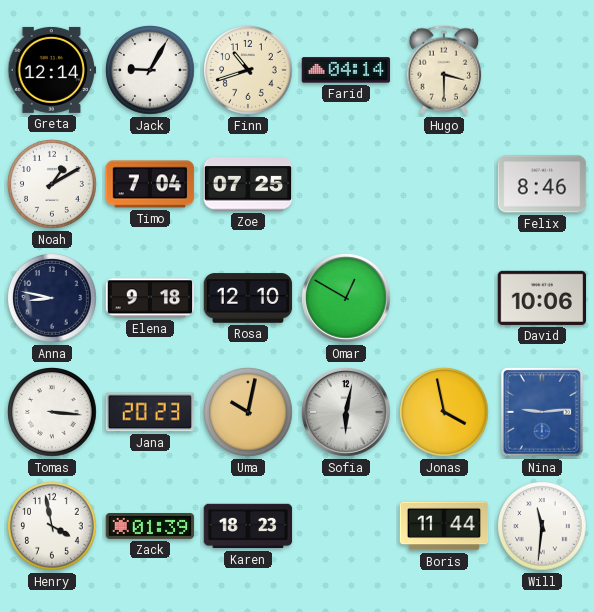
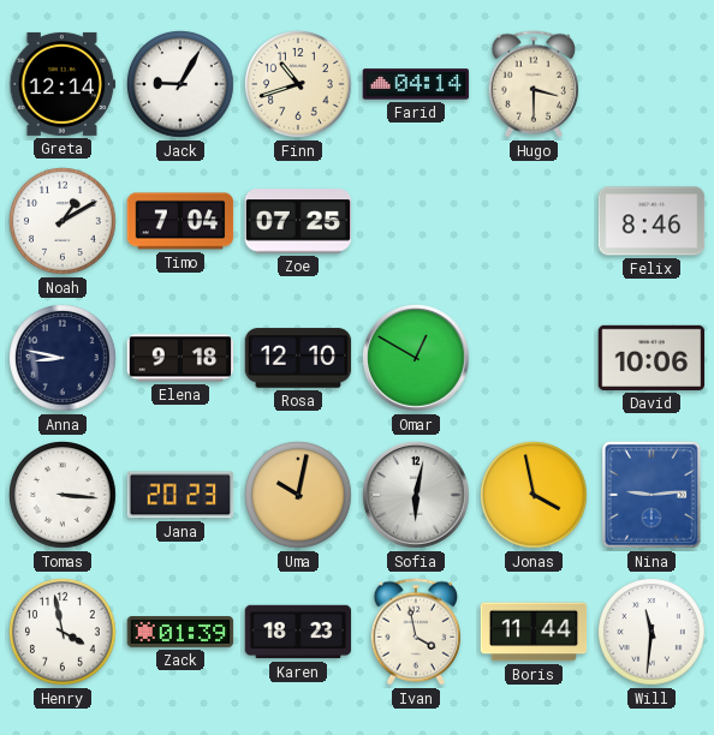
Ivan: none -> 3:58 (416, 632)
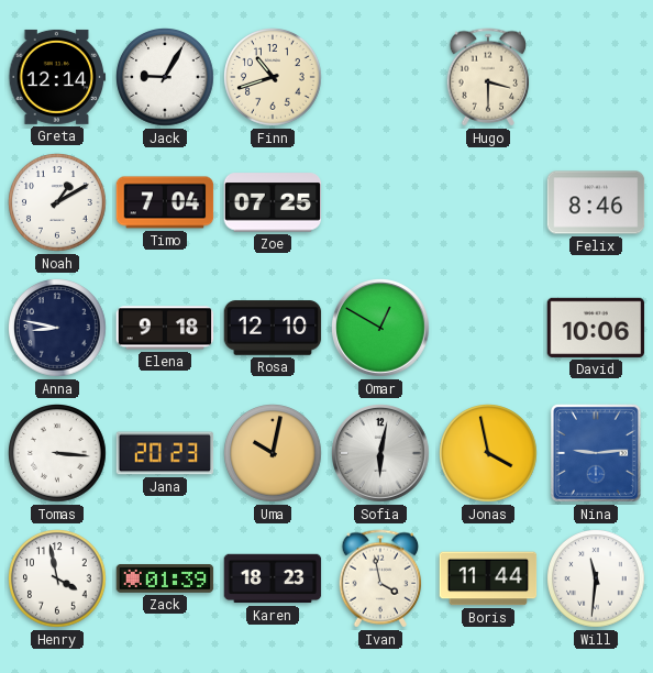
Farid: 04:14 -> none (416, 84)
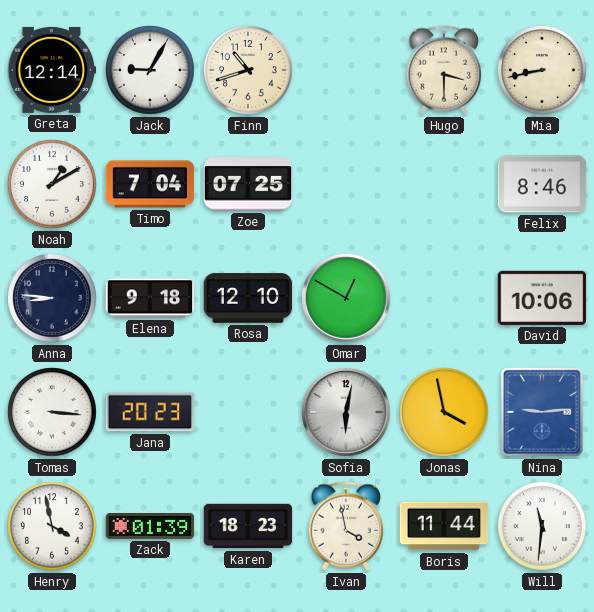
Mia: none -> 8:43 (543, 71)
Anna: 8:47 -> 8:46 (53, 299)
Uma: 10:02 -> none (274, 454)
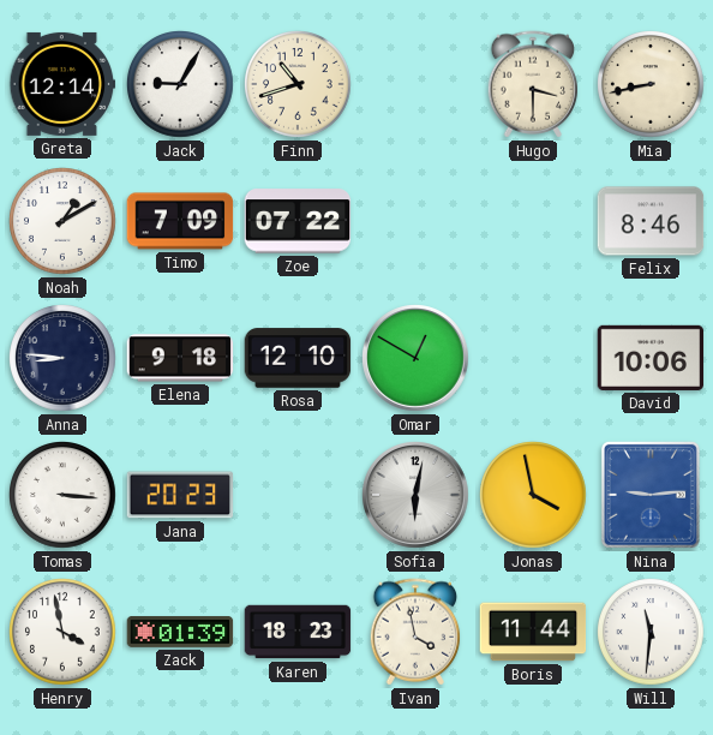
Timo: 7:04 -> 7:09 (180, 221)
Zoe: 07:25 -> 07:22 (298, 221)
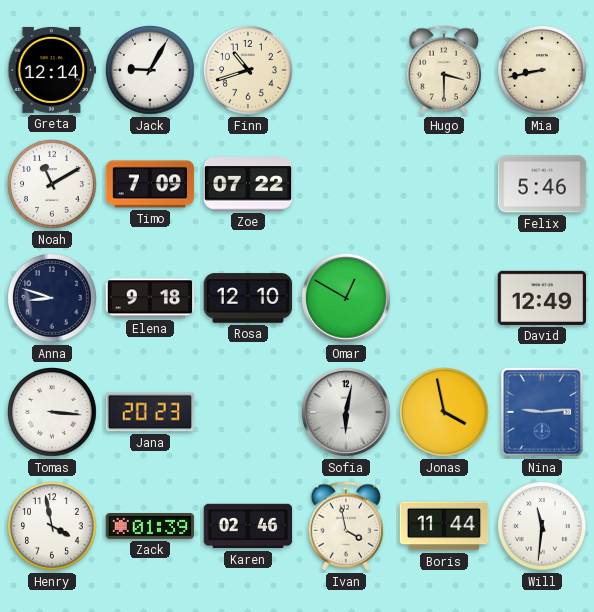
Noah: 1:10 -> 11:10 (53, 185)
Felix: 8:46 -> 5:46 (542, 184)
Anna: 8:46 -> 8:48 (53, 299)
David: 10:06 -> 12:49 (542, 298)
Karen: 18:23 -> 02:46 (248, 526)
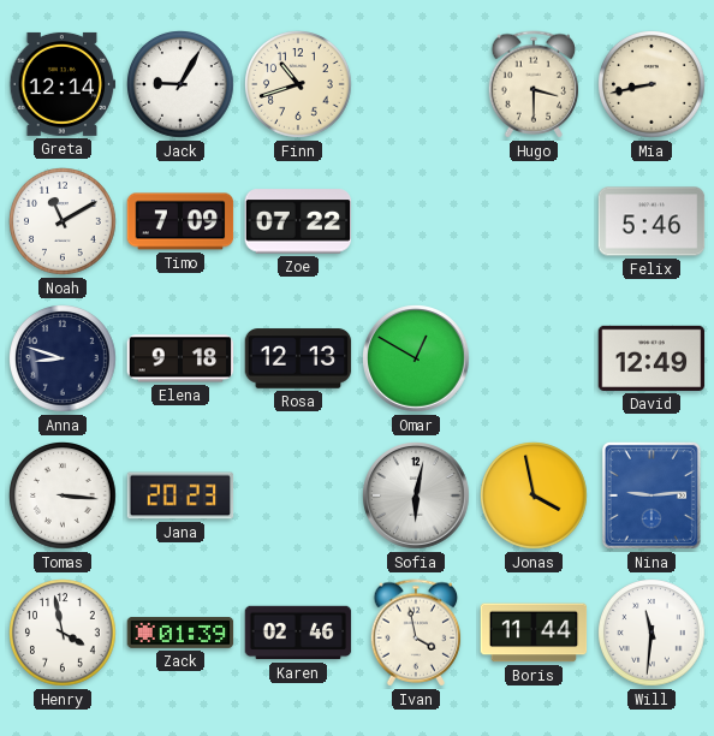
Rosa: 12:10 -> 12:13 (298, 358)
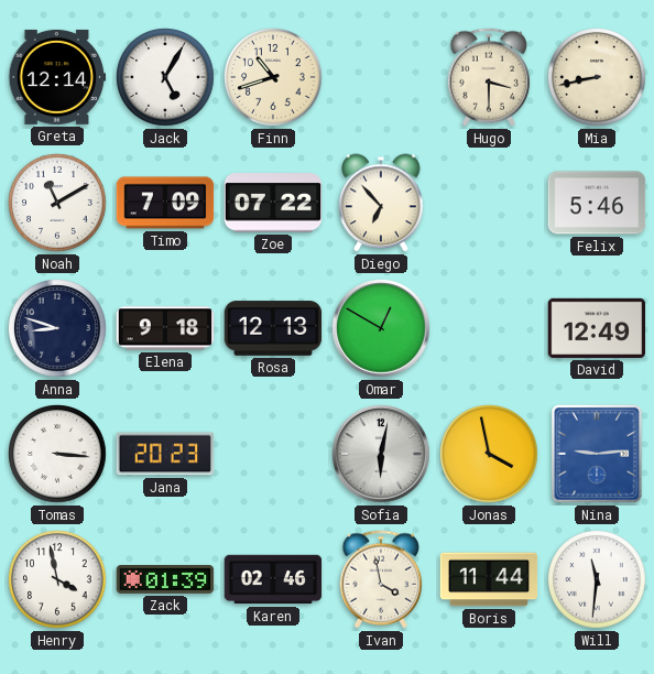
Jack: 9:05 -> 5:05 (166, 78)
Diego: none -> 6:53 (381, 203)
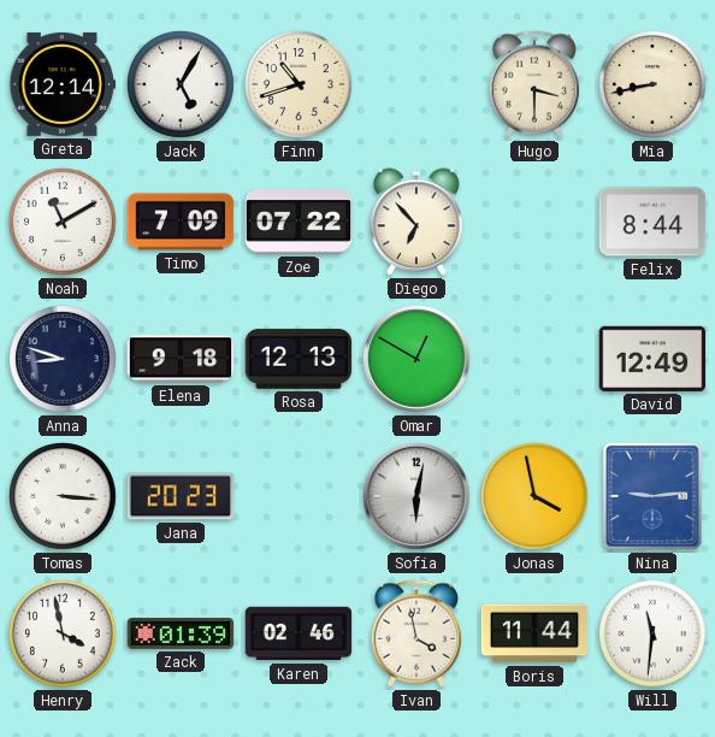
Felix: 5:46 -> 8:44 (652, 222)
